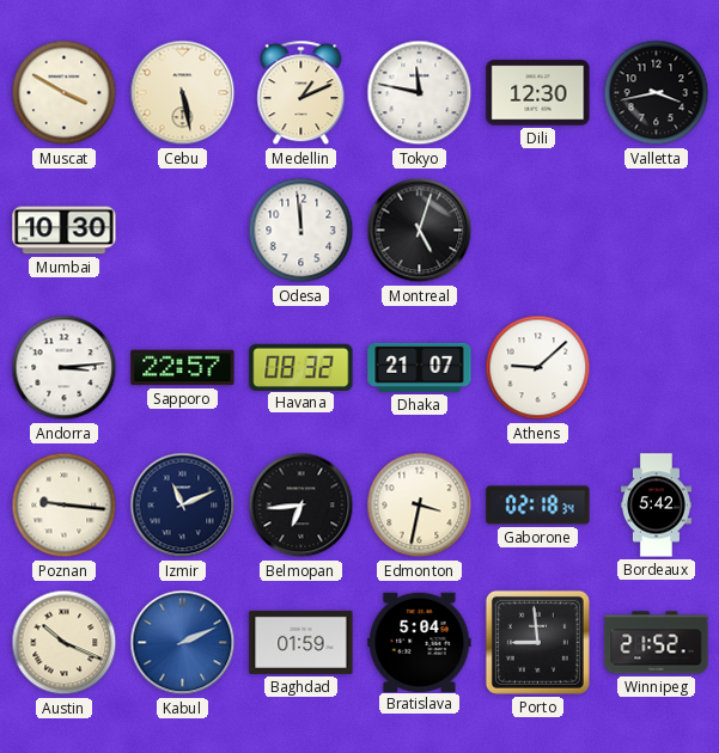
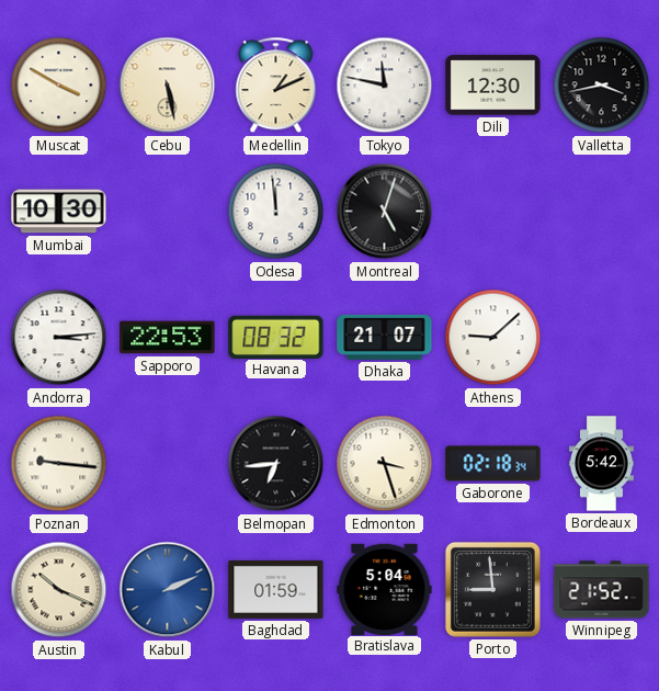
Sapporo: 22:57 -> 22:53 (168, 338)
Izmir: 11:11 -> none (183, 506)
Edmonton: 3:32 -> 3:27 (385, 464)
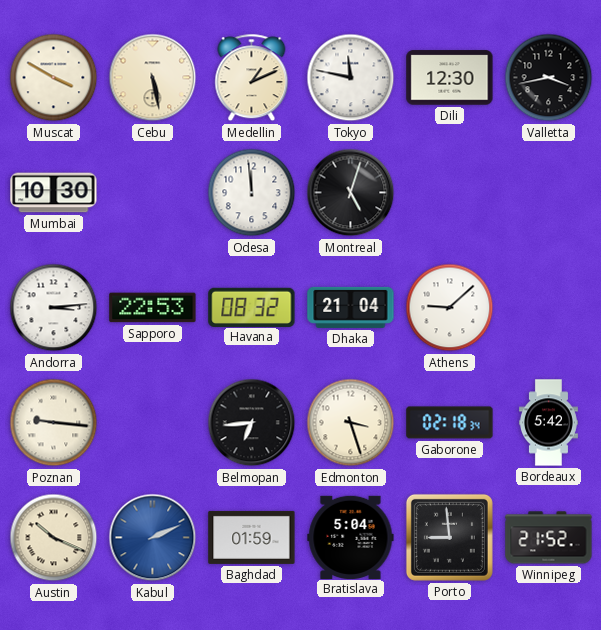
Dhaka: 21:07 -> 21:04 (351, 307)
